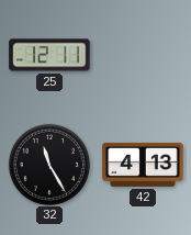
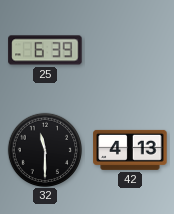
25: 12:11 -> 6:39 (45, 50)
32: 11:25 -> 11:30 (44, 149)
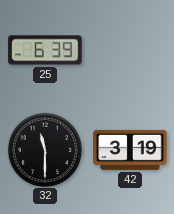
42: 4:13 -> 3:19 (130, 150)
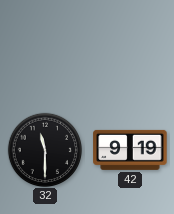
25: 6:39 -> none (45, 50)
42: 3:19 -> 9:19 (130, 150)
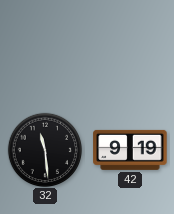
32: 11:30 -> 11:29 (44, 149)
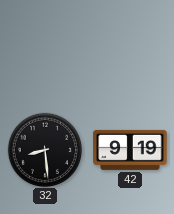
32: 11:29 -> 8:29 (44, 149)
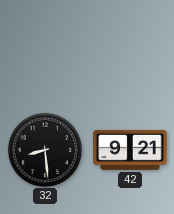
42: 9:19 -> 9:21 (130, 150)
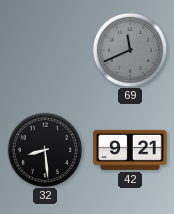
69: none -> 11:41 (129, 49)
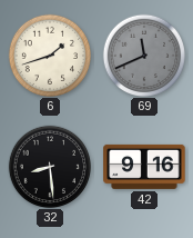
6: none -> 1:42 (49, 54)
42: 9:21 -> 9:16 (144, 167)
